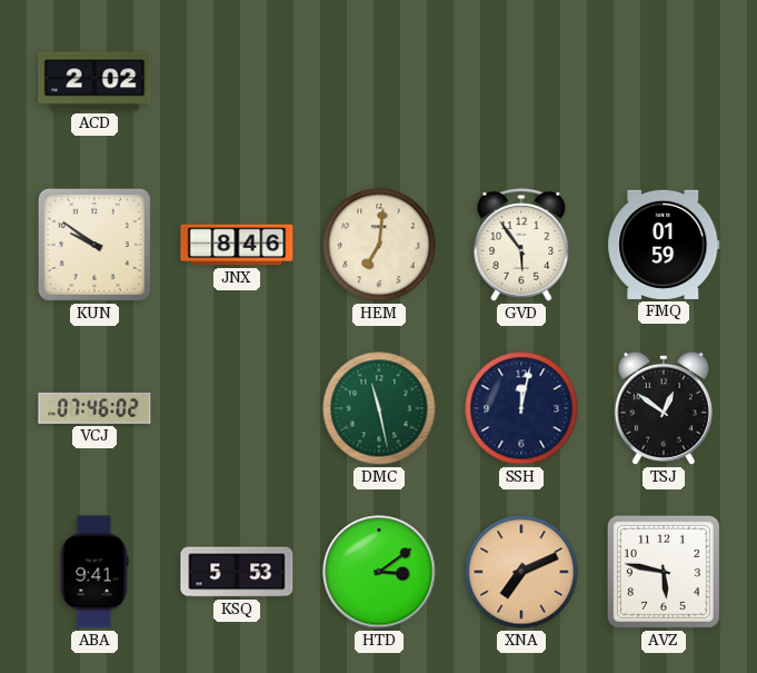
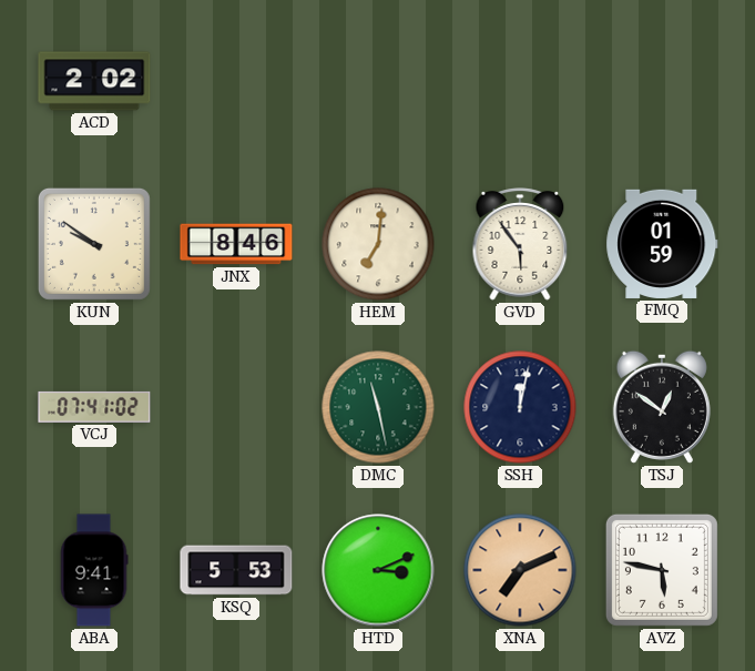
VCJ: 07:46 -> 07:41 (94, 407)
HTD: 3:09 -> 3:11 (378, 570)
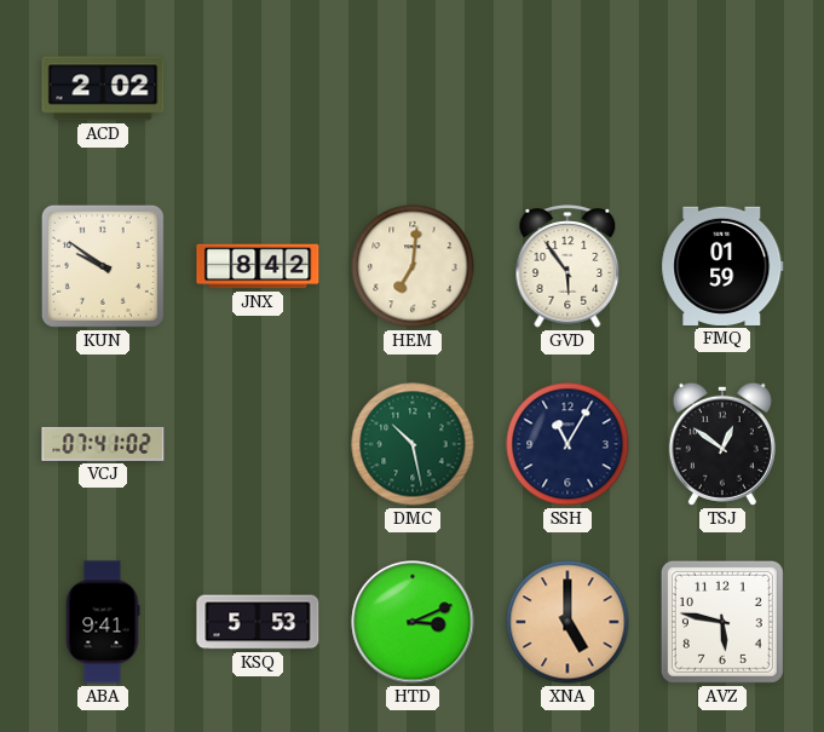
JNX: 8:46 -> 8:42 (258, 266)
DMC: 11:28 -> 10:28 (413, 444)
SSH: 12:02 -> 11:05 (567, 444)
XNA: 7:11 -> 5:00 (567, 622)
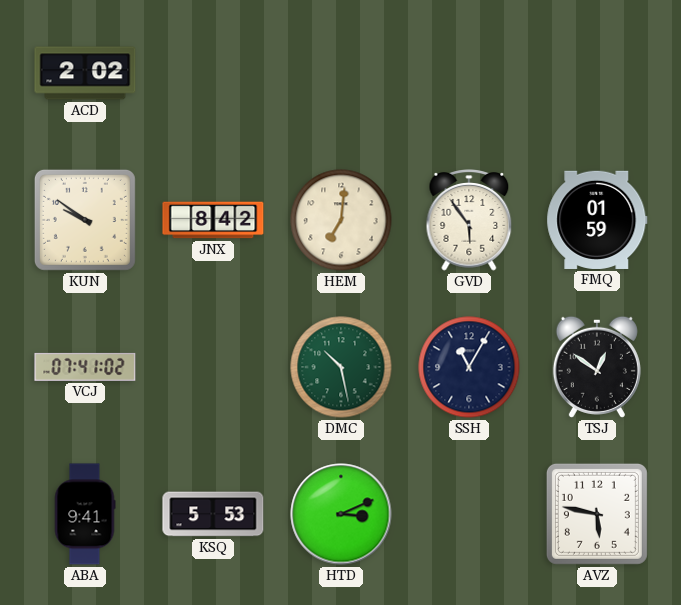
XNA: 5:00 -> none (567, 622)
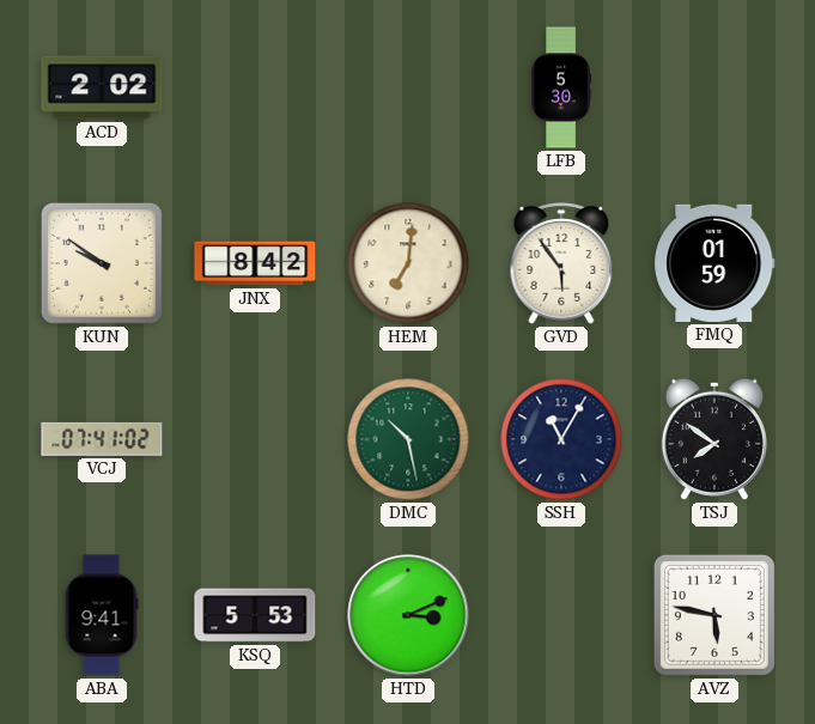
LFB: none -> 5:30 (561, 87)
TSJ: 12:51 -> 7:51 (714, 439)
